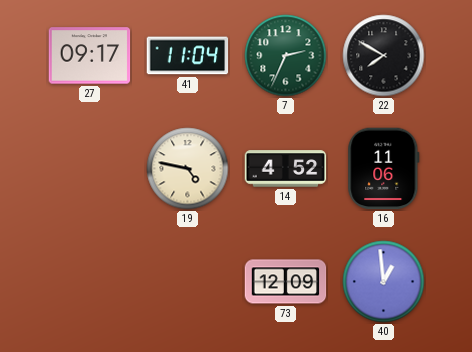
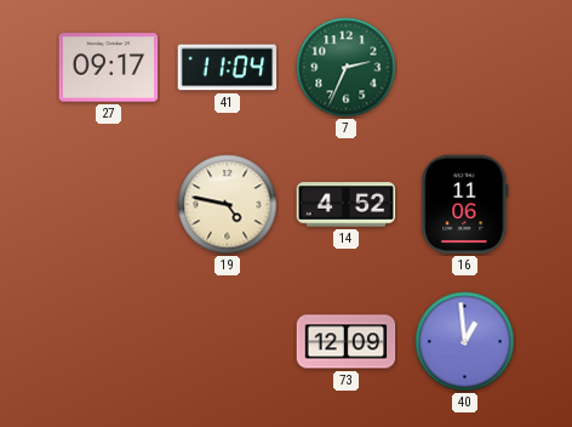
22: 7:50 -> none (384, 56)
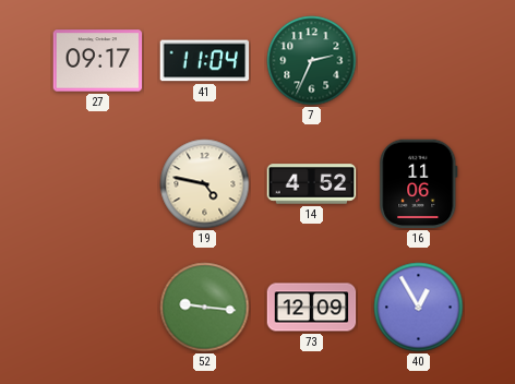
52: none -> 9:16 (205, 308)
40: 12:59 -> 12:55 (419, 308)
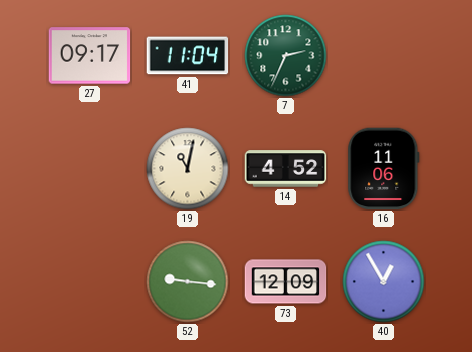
19: 4:47 -> 11:02 (188, 169)
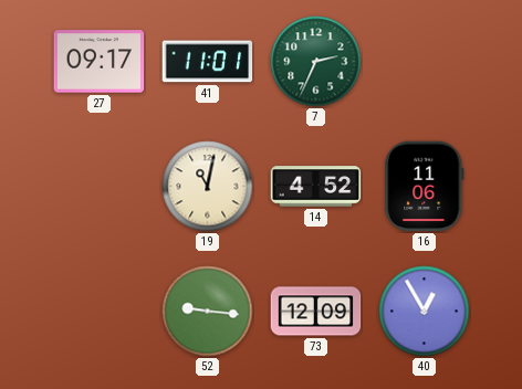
41: 11:04 -> 11:01 (208, 62)
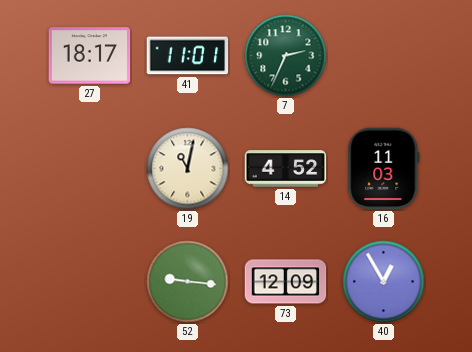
27: 09:17 -> 18:17 (90, 56)
16: 11:06 -> 11:03 (384, 169)
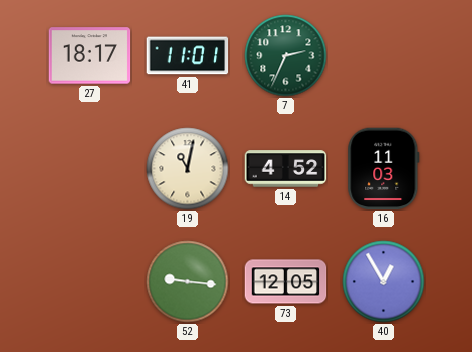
73: 12:09 -> 12:05 (286, 282)
